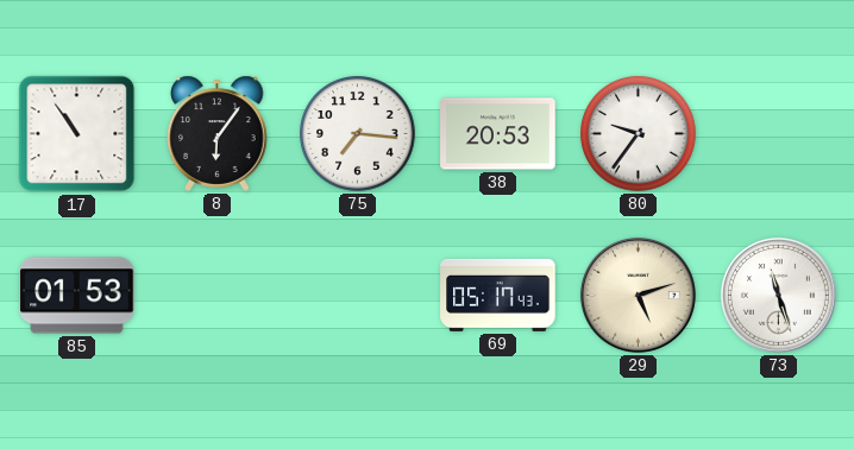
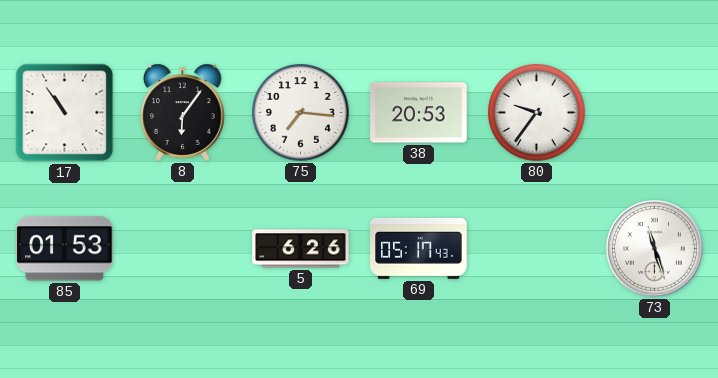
5: none -> 6:26 (301, 249)
29: 5:12 -> none (638, 295)
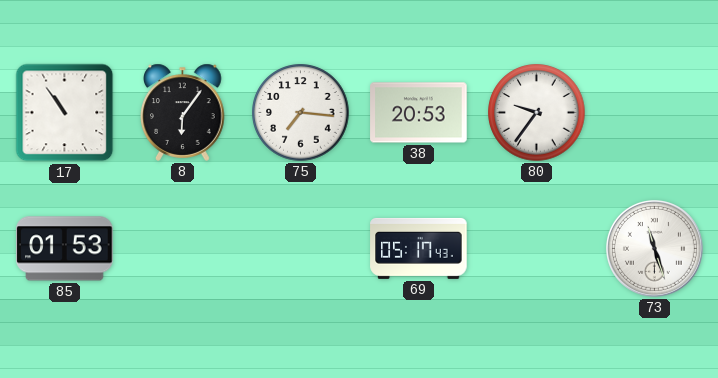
5: 6:26 -> none (301, 249)
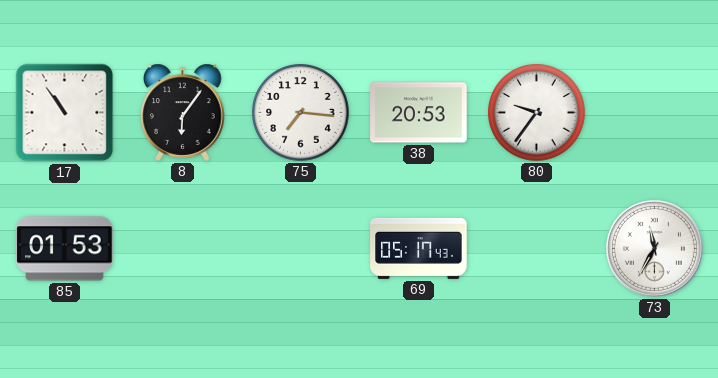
73: 11:27 -> 11:35 (654, 248)
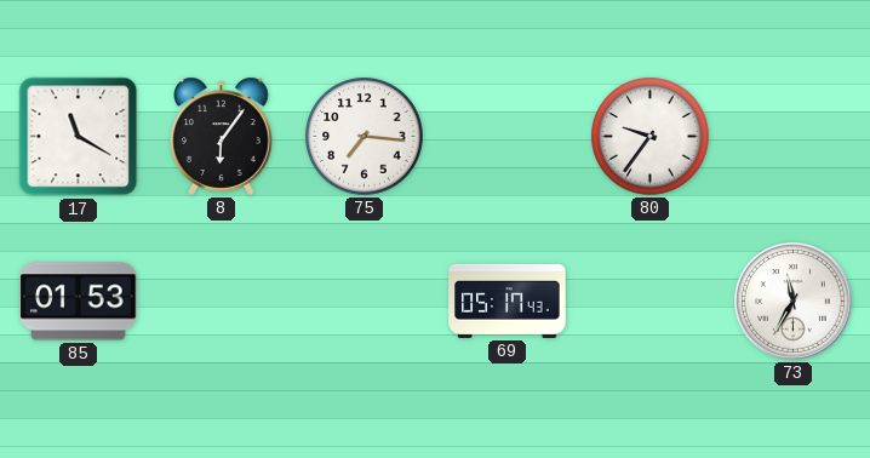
17: 10:54 -> 11:20 (79, 137)
38: 20:53 -> none (419, 113)
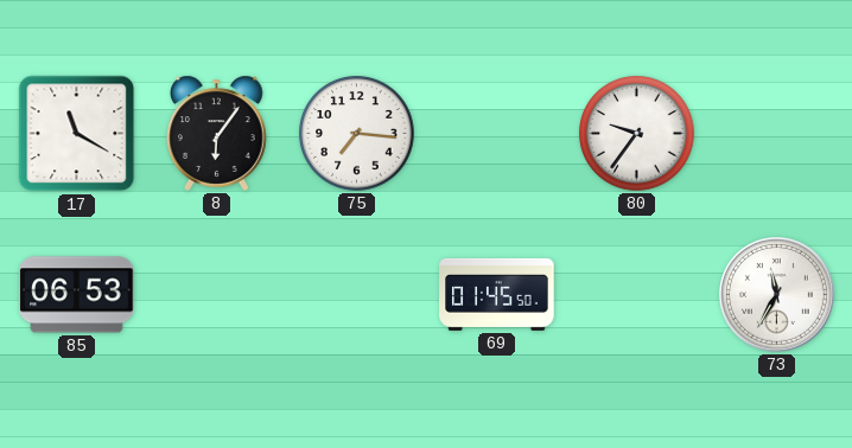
85: 01:53 -> 06:53 (77, 295)
69: 05:17 -> 01:45 (497, 294)
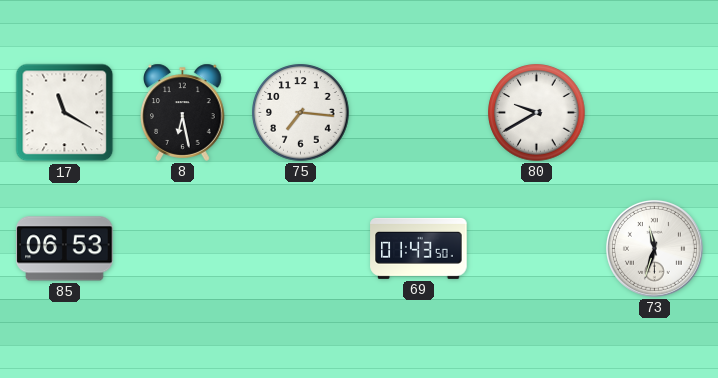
8: 6:06 -> 6:28 (183, 112)
80: 9:36 -> 9:40 (537, 113)
69: 01:45 -> 01:43 (419, 248)
73: 11:35 -> 11:33 (654, 248)
